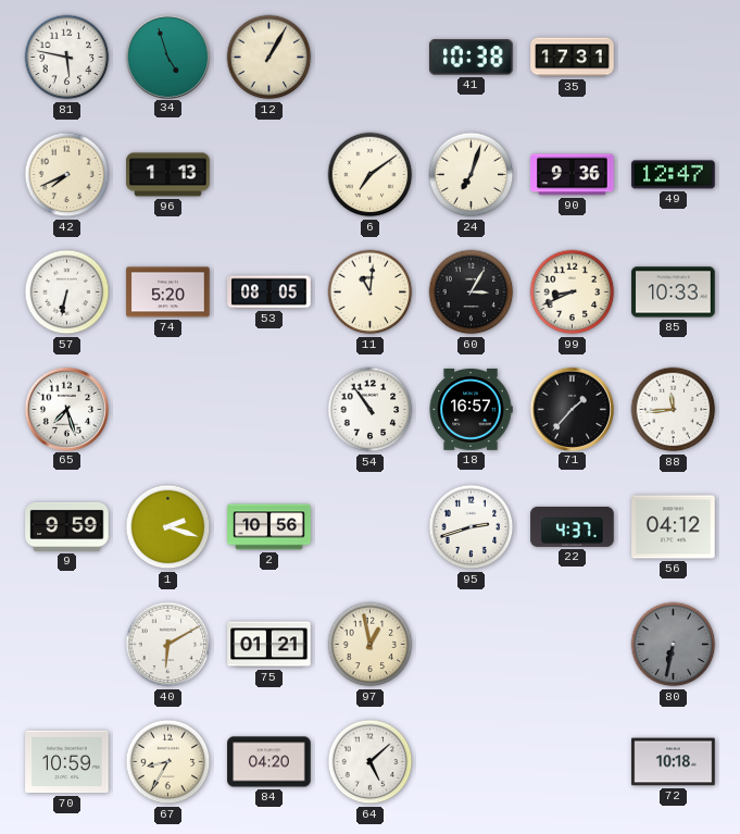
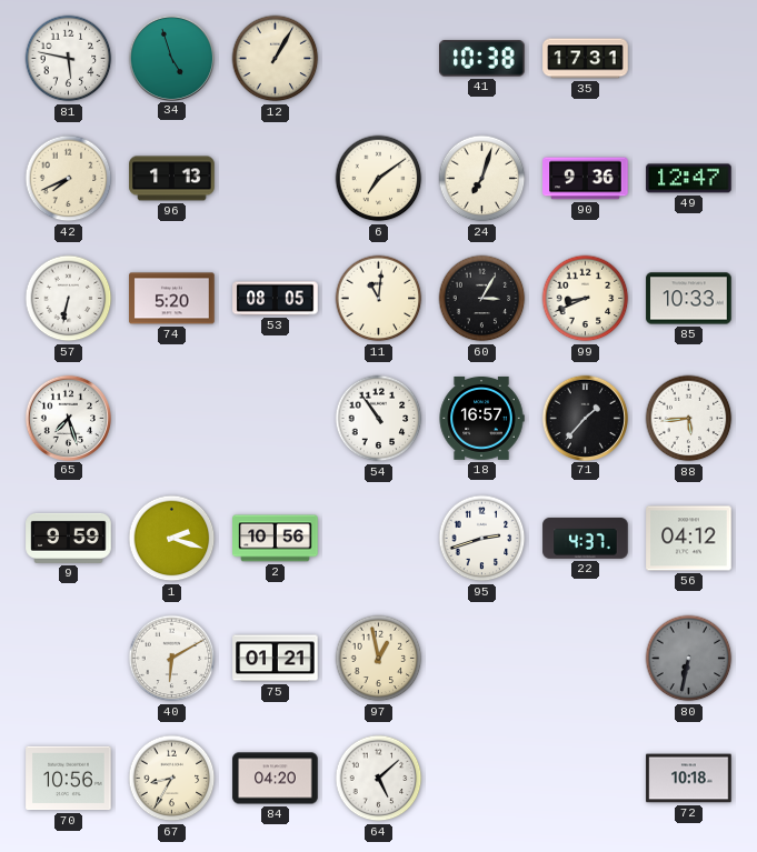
88: 11:44 -> 5:44 (689, 419)
70: 10:59 -> 10:56 (69, 779)
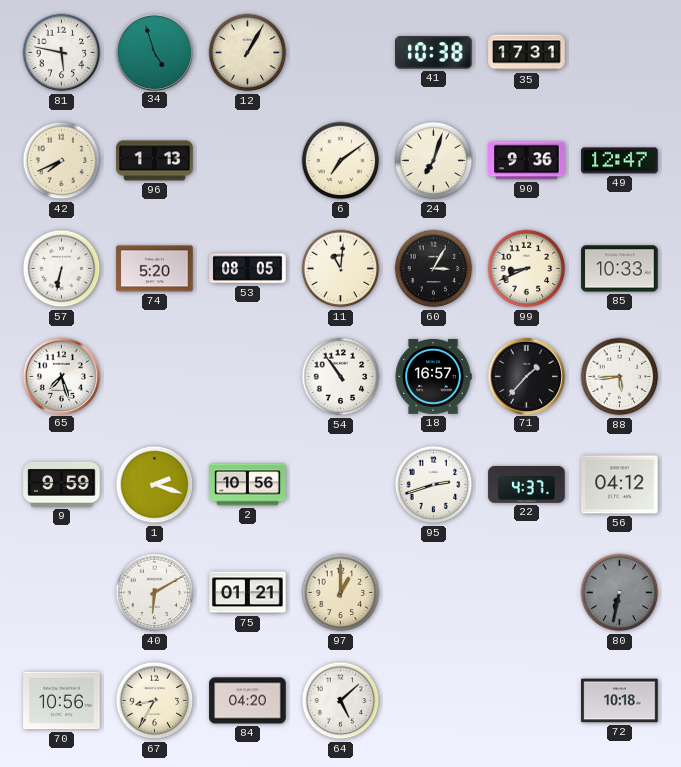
97: 12:58 -> 1:00 (341, 593)
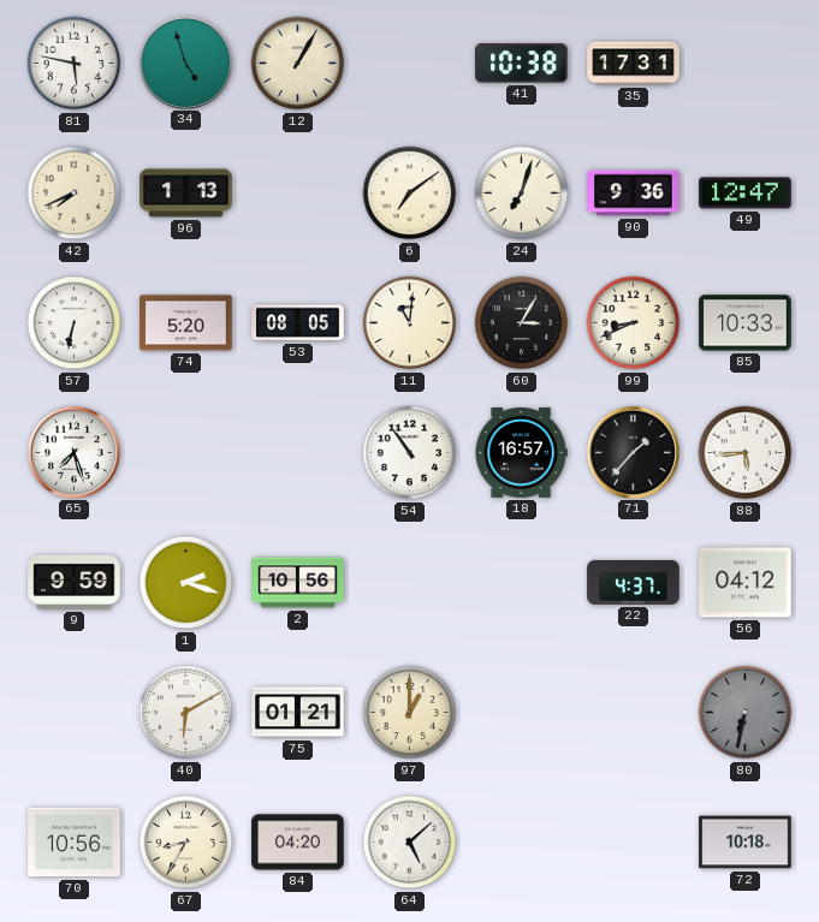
95: 2:42 -> none (434, 485)
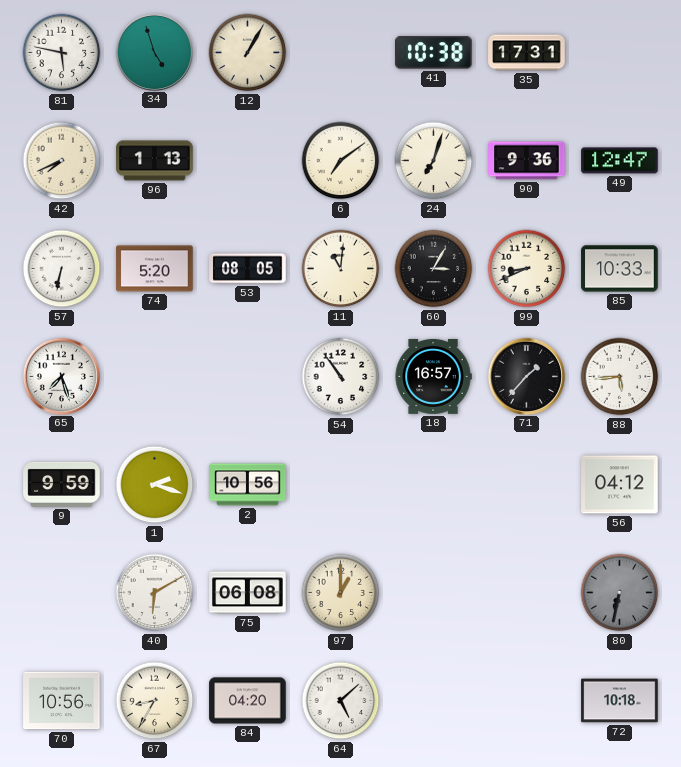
22: 4:37 -> none (634, 582)
75: 01:21 -> 06:08 (248, 593)
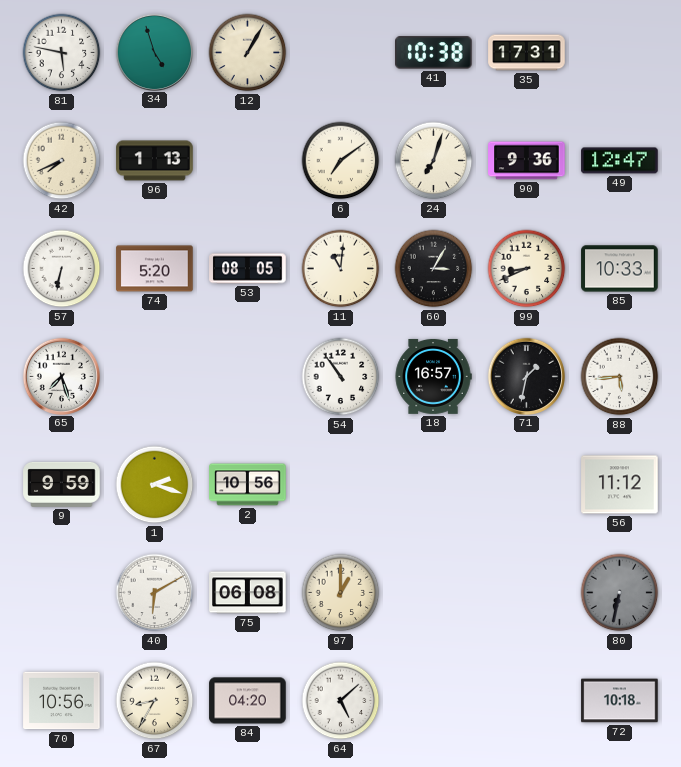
71: 1:37 -> 1:32 (526, 376)
56: 04:12 -> 11:12 (620, 485)
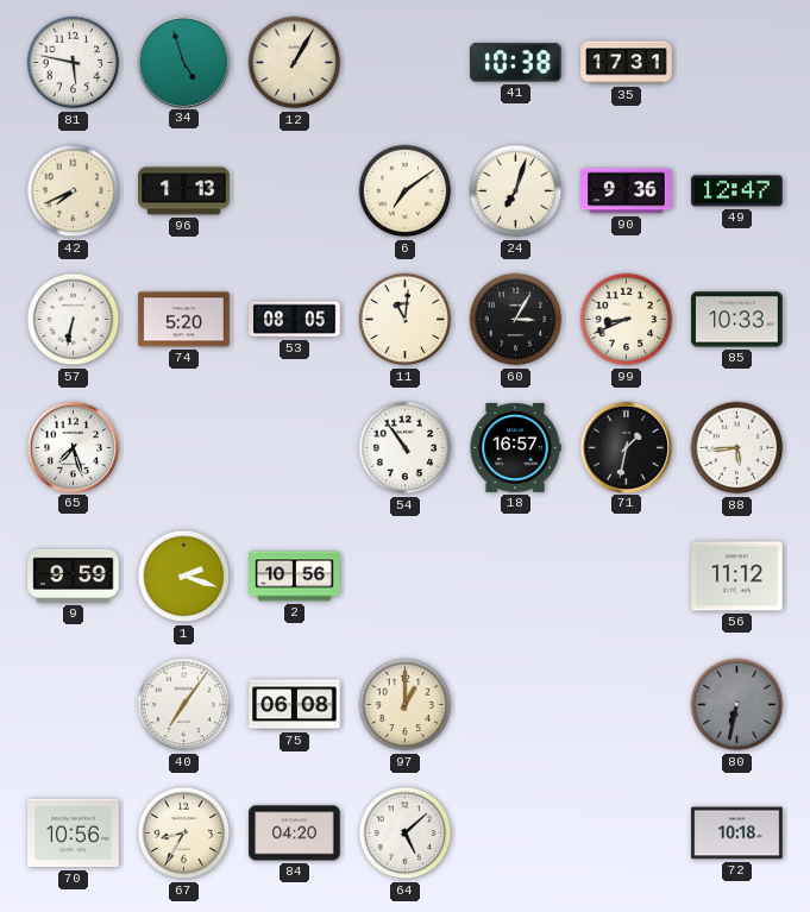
40: 6:10 -> 7:06 (184, 705)
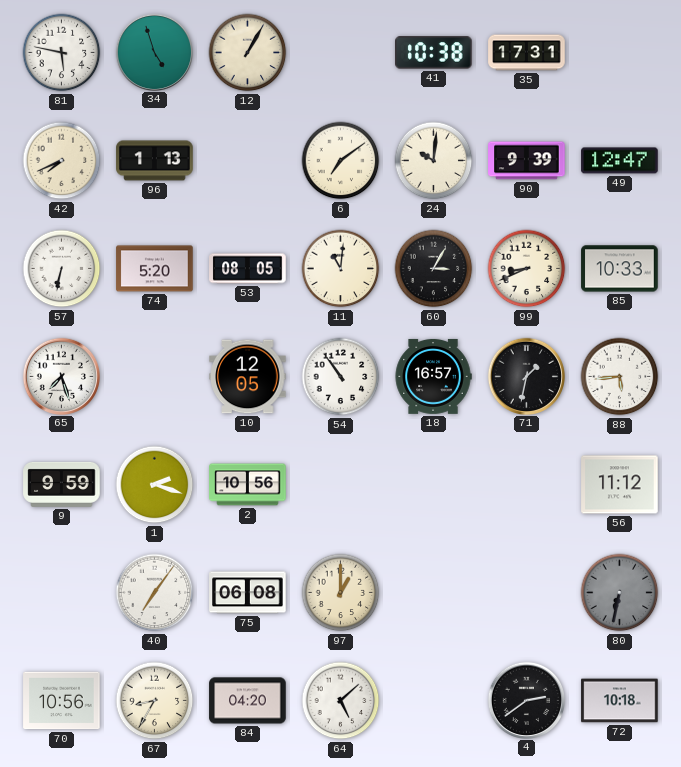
24: 7:03 -> 10:01 (434, 161)
90: 9:36 -> 9:39 (527, 161)
10: none -> 12:05 (248, 377)
4: none -> 2:39 (526, 700)
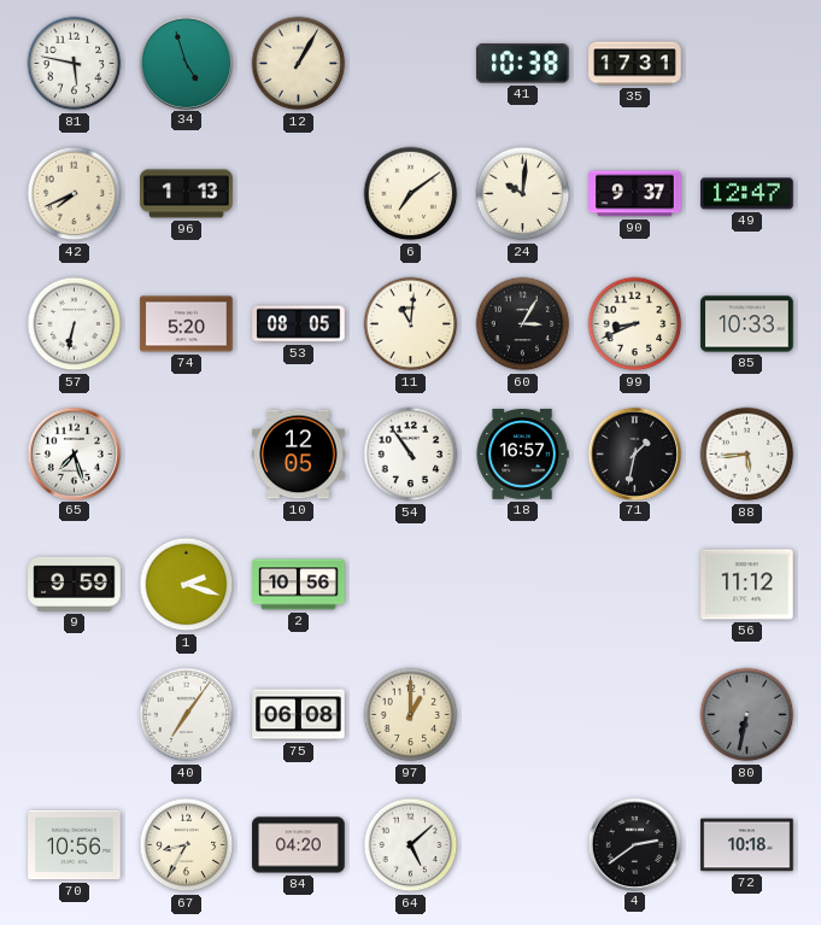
90: 9:39 -> 9:37 (635, 194)
